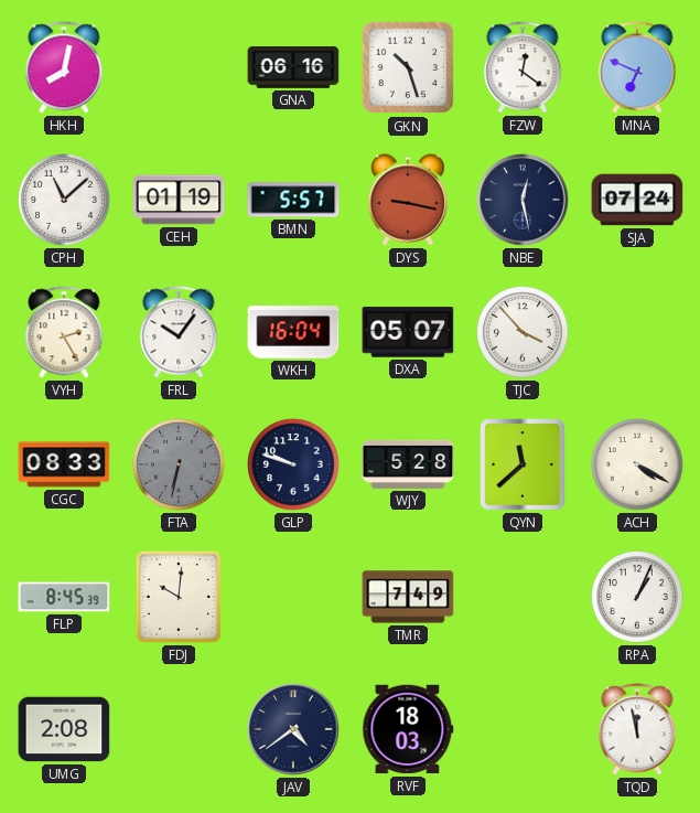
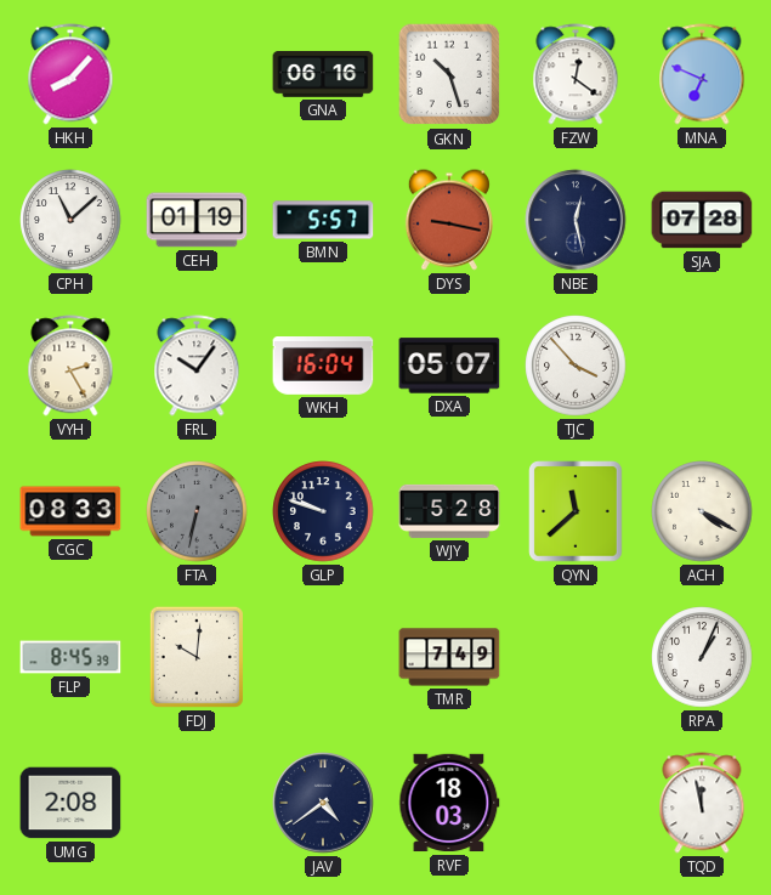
HKH: 8:02 -> 8:07 (70, 74)
SJA: 07:24 -> 07:28 (702, 220)
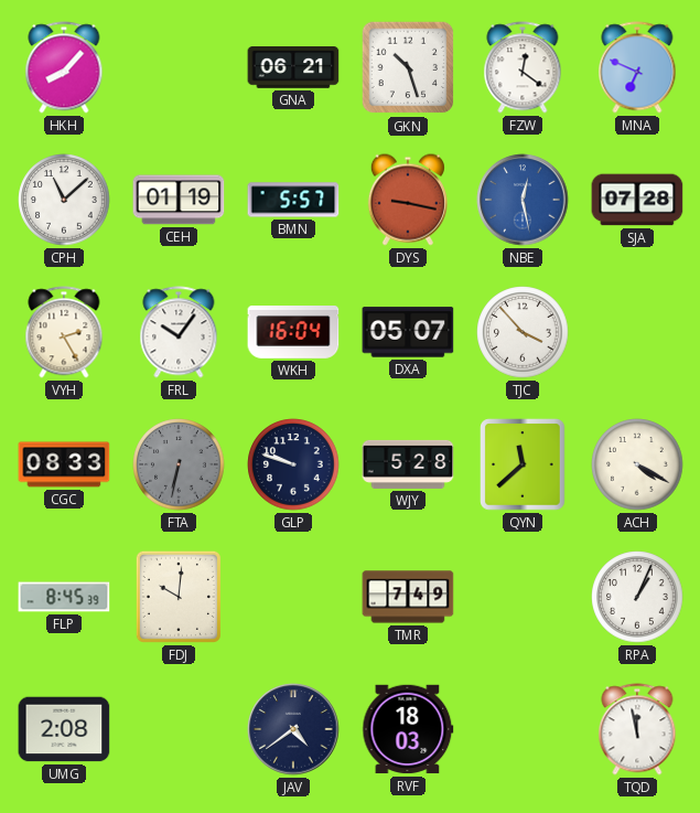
GNA: 06:16 -> 06:21 (293, 68)
NBE dial: navy -> blue (523, 200)
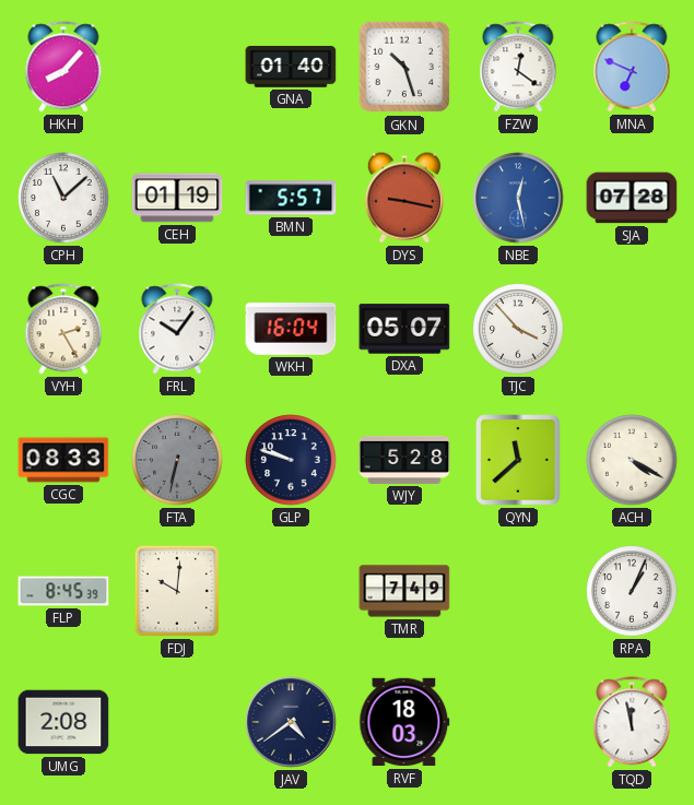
GNA: 06:21 -> 01:40 (291, 68)
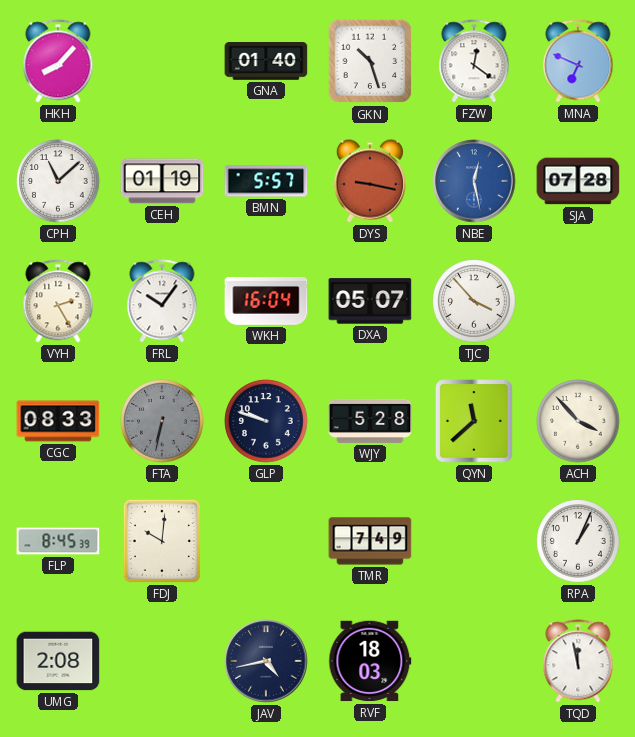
ACH: 4:20 -> 3:53 (578, 421)
JAV: 4:39 -> 4:43 (266, 661)
